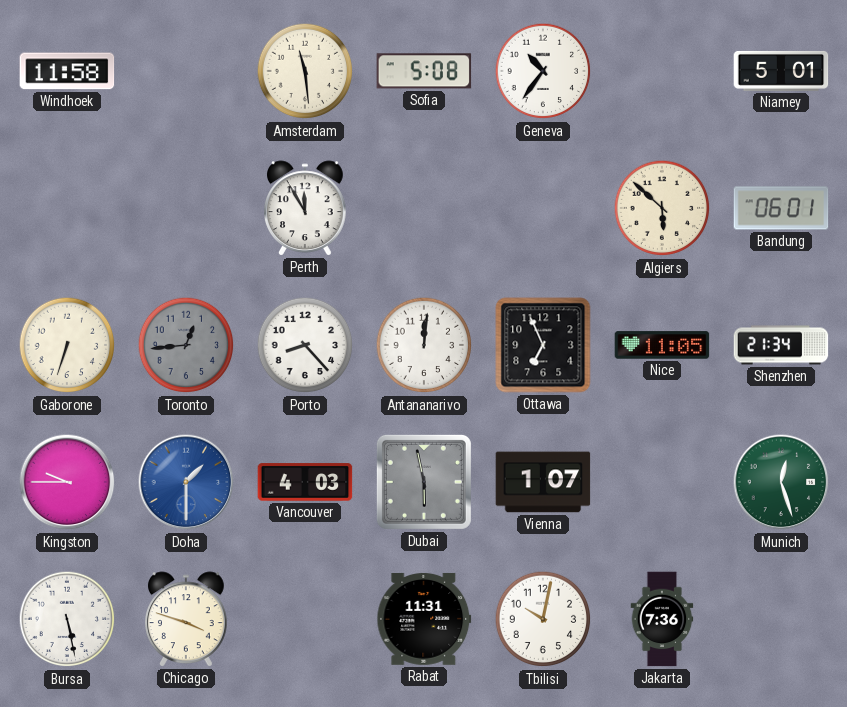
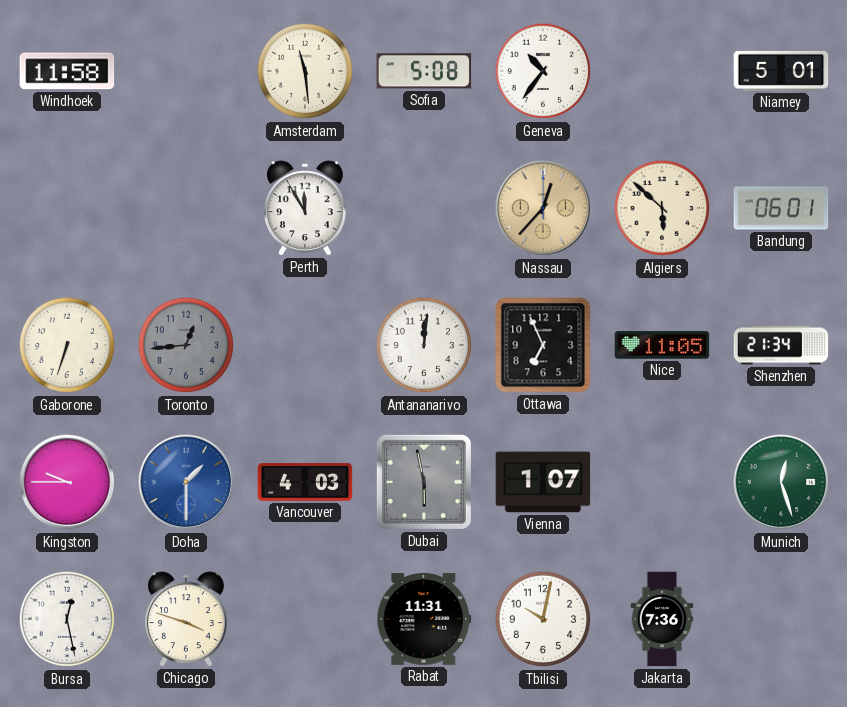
Nassau: none -> 12:37 (543, 208)
Porto: 8:23 -> none (305, 345)
Bursa: 5:28 -> 12:28 (67, 619)
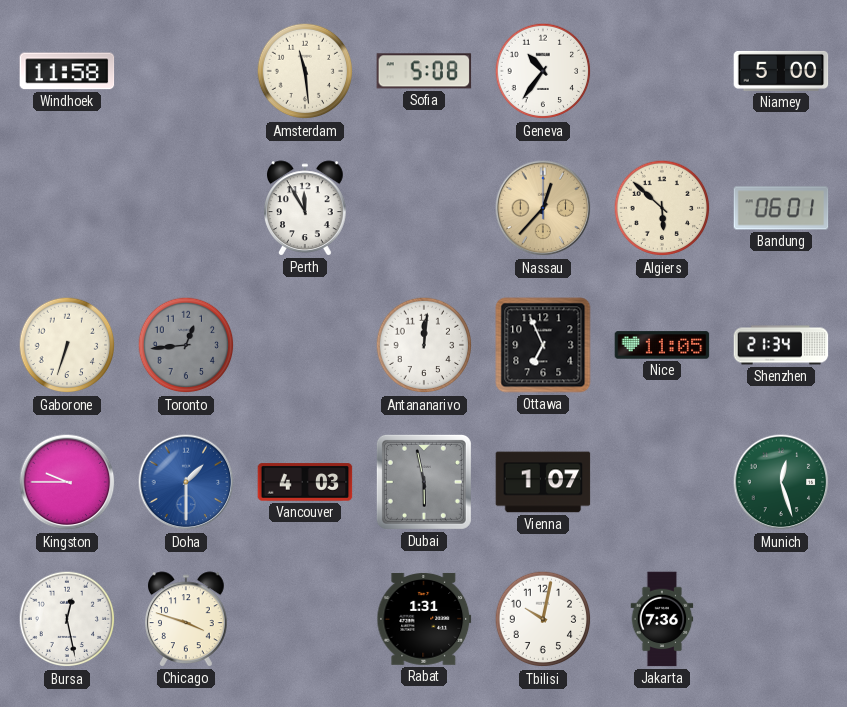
Niamey: 5:01 -> 5:00 (781, 71)
Rabat: 11:31 -> 1:31 (424, 619)
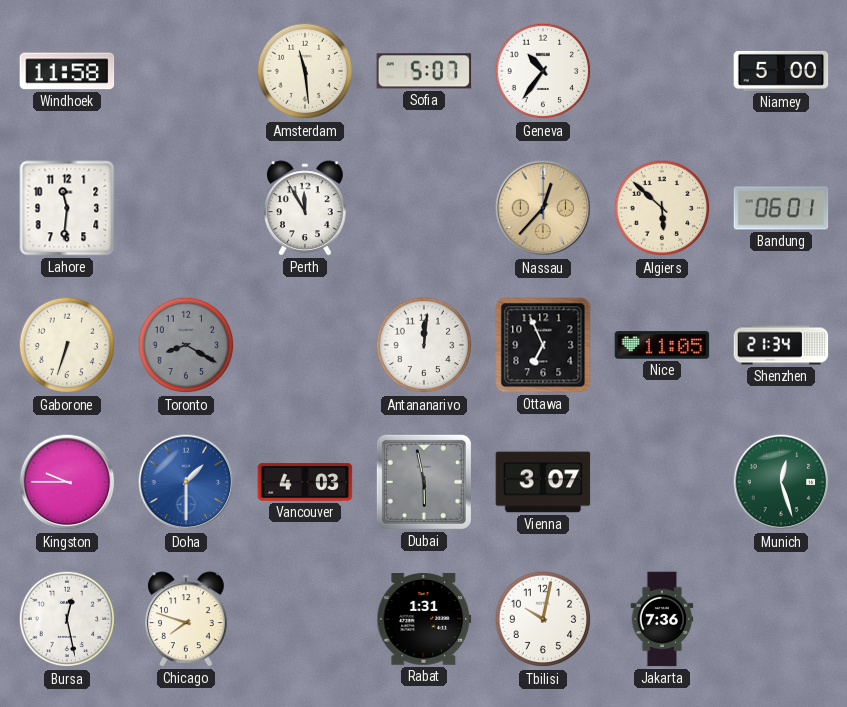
Sofia: 5:08 -> 5:07 (424, 71)
Lahore: none -> 11:31 (67, 208)
Toronto: 12:44 -> 8:20 (186, 345)
Vienna: 1:07 -> 3:07 (543, 482)
Chicago: 3:48 -> 7:48 (187, 619)
